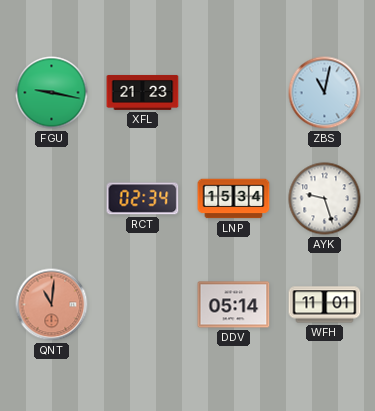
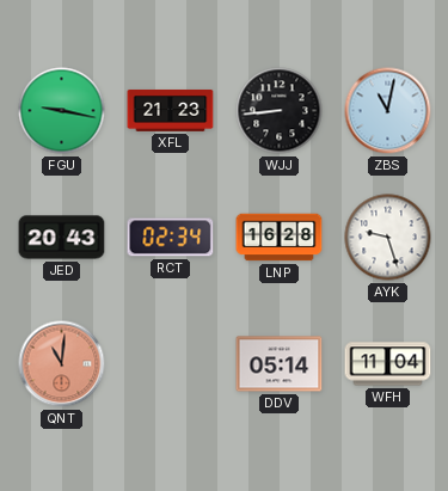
WJJ: none -> 8:44 (280, 111)
JED: none -> 20:43 (62, 238)
LNP: 15:34 -> 16:28 (280, 238)
WFH: 11:01 -> 11:04 (388, 364)
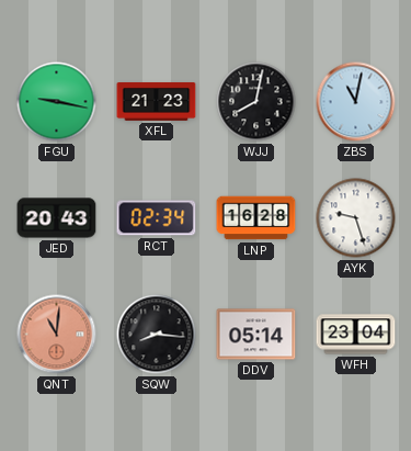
WJJ: 8:44 -> 8:02 (256, 102)
SQW: none -> 8:16 (157, 335)
WFH: 11:04 -> 23:04 (356, 335)
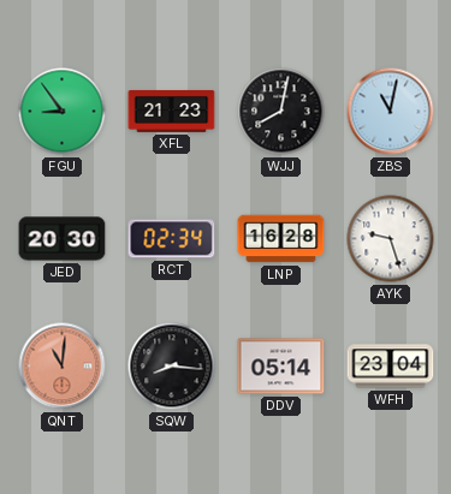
FGU: 9:17 -> 8:54 (63, 112)
JED: 20:43 -> 20:30 (63, 239)
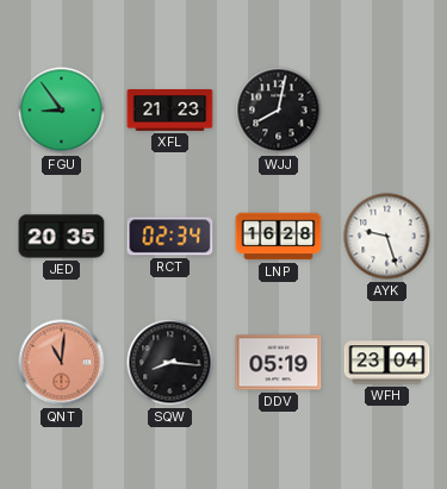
ZBS: 11:02 -> none (391, 112)
JED: 20:30 -> 20:35 (62, 237)
DDV: 05:14 -> 05:19 (279, 363)
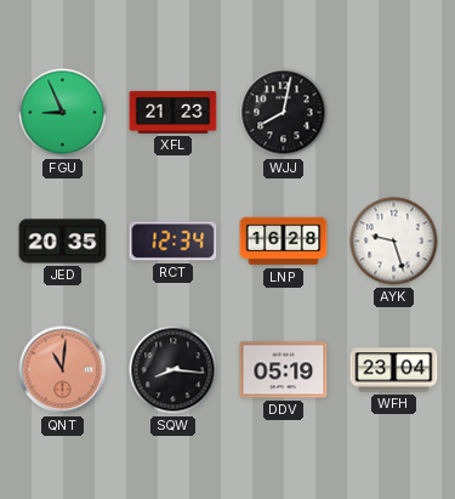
FGU: 8:54 -> 8:56 (63, 113)
RCT: 02:34 -> 12:34 (174, 242)
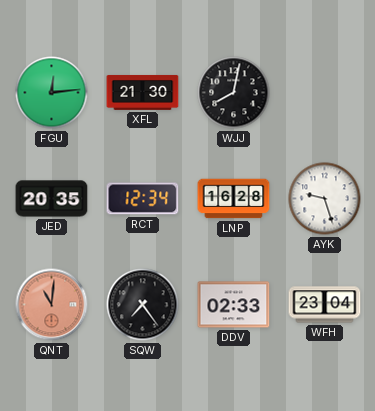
FGU: 8:56 -> 12:14 (52, 93)
XFL: 21:23 -> 21:30 (143, 92)
SQW: 8:16 -> 7:24 (143, 305)
DDV: 05:19 -> 02:33 (234, 305)
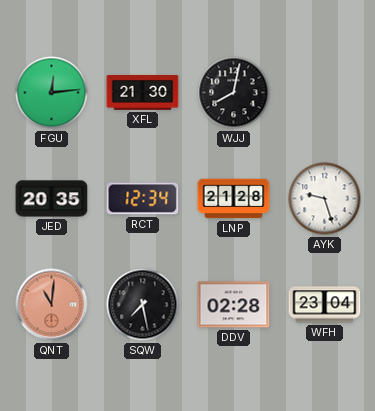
LNP: 16:28 -> 21:28 (234, 199)
SQW: 7:24 -> 7:28 (143, 305)
DDV: 02:33 -> 02:28 (234, 305)
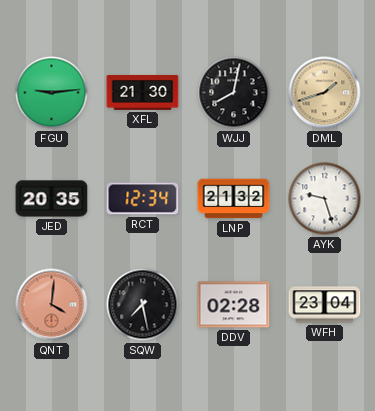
FGU: 12:14 -> 9:14 (52, 93)
DML: none -> 1:42 (325, 93)
LNP: 21:28 -> 21:32 (234, 199)
QNT: 11:01 -> 4:01 (52, 305)
